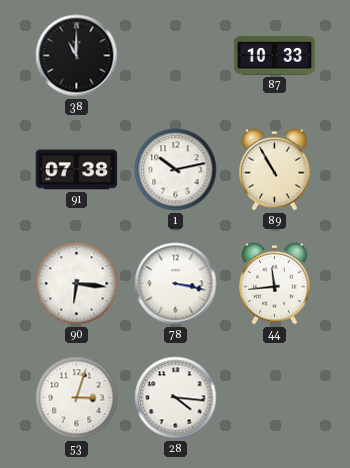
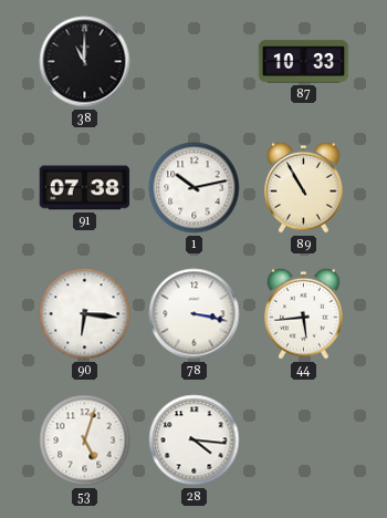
44: 11:44 -> 5:44 (304, 313)
53: 3:03 -> 5:03 (85, 441)
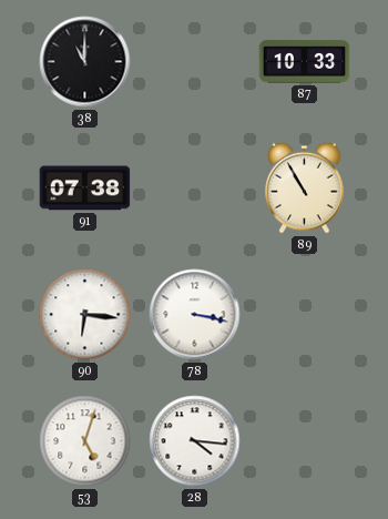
1: 10:13 -> none (195, 188)
44: 5:44 -> none (304, 313)
